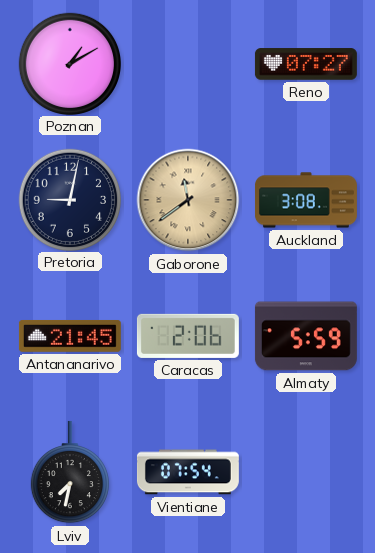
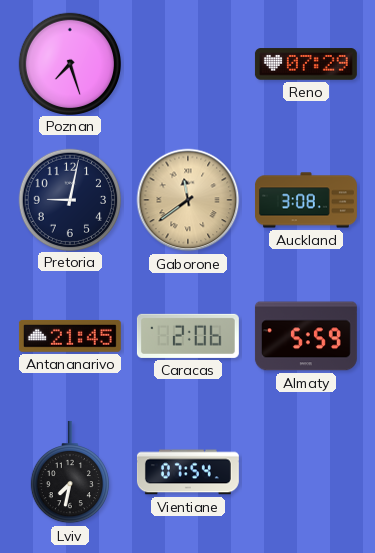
Poznan: 1:10 -> 7:27 (69, 63)
Reno: 07:27 -> 07:29 (306, 64)
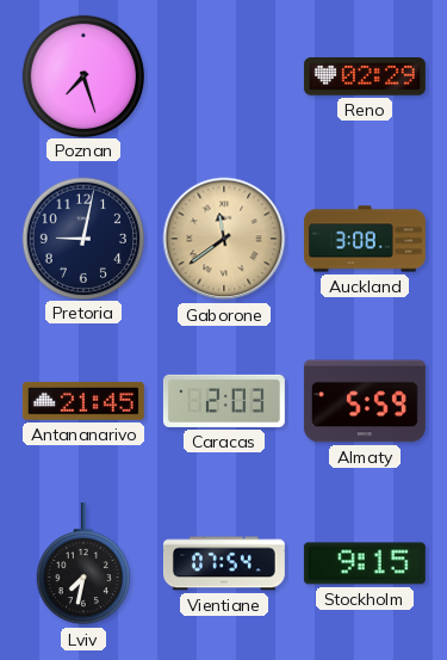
Reno: 07:29 -> 02:29 (365, 76)
Caracas: 2:06 -> 2:03 (224, 401)
Stockholm: none -> 9:15 (365, 563)
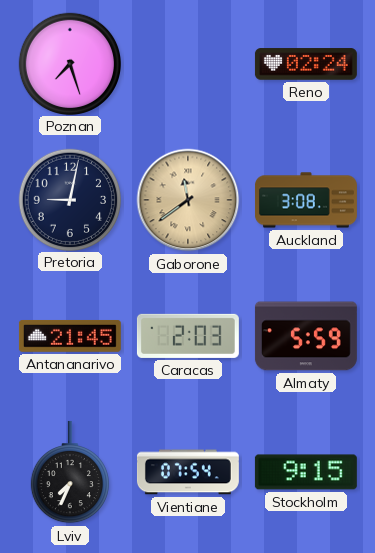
Reno: 02:29 -> 02:24 (306, 64)
Lviv: 7:32 -> 7:34 (70, 472)
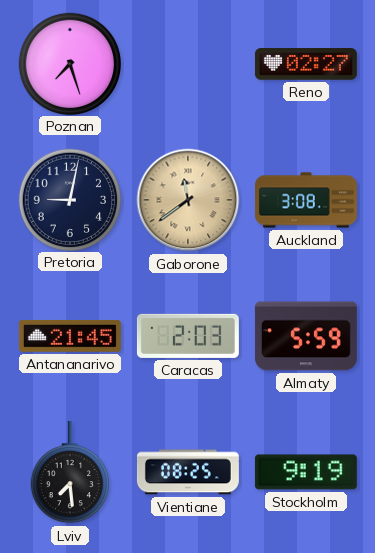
Reno: 02:24 -> 02:27 (306, 64)
Lviv: 7:34 -> 7:29 (70, 472)
Vientiane: 07:54 -> 08:25 (188, 472)
Stockholm: 9:15 -> 9:19 (306, 472)
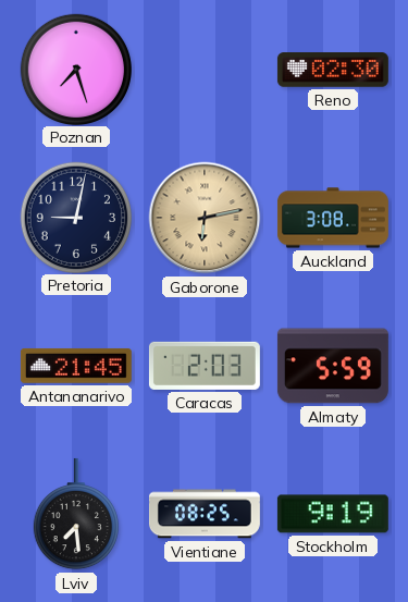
Reno: 02:27 -> 02:30 (333, 70)
Gaborone: 11:39 -> 6:13 (205, 218)
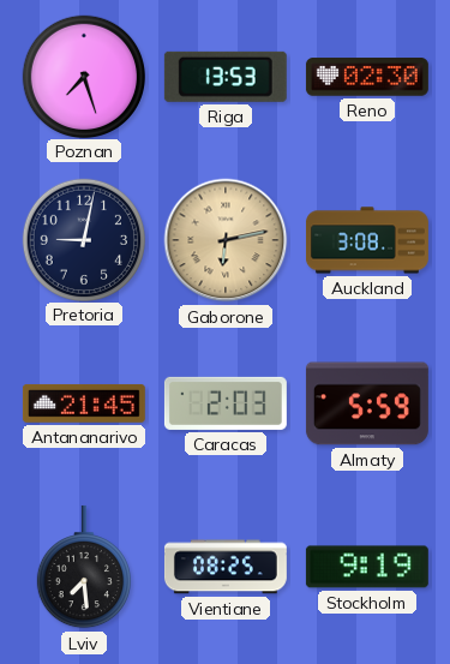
Riga: none -> 13:53 (226, 77)
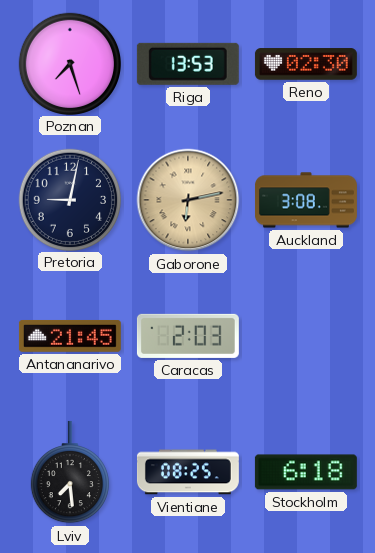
Almaty: 5:59 -> none (367, 403)
Stockholm: 9:19 -> 6:18 (306, 472)
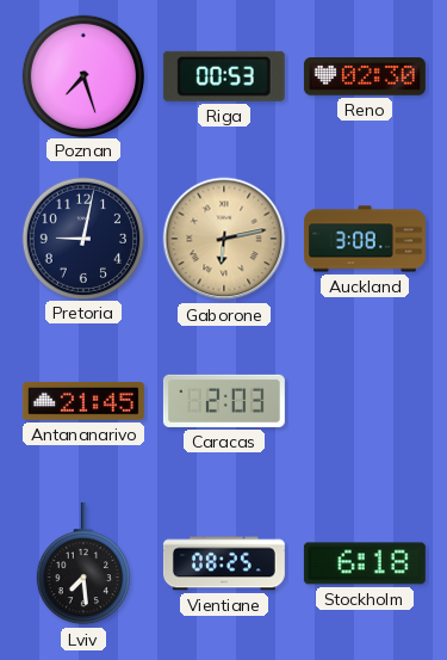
Riga: 13:53 -> 00:53 (224, 76)
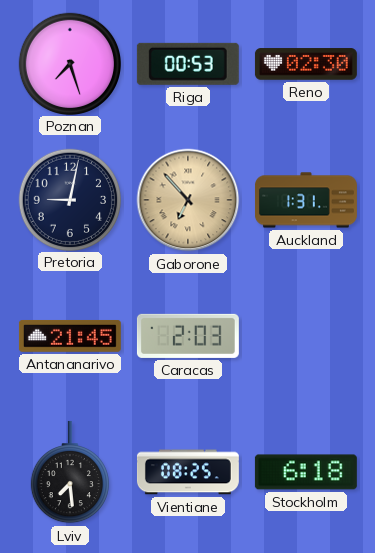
Gaborone: 6:13 -> 6:53 (188, 200)
Auckland: 3:08 -> 1:31 (306, 200)
